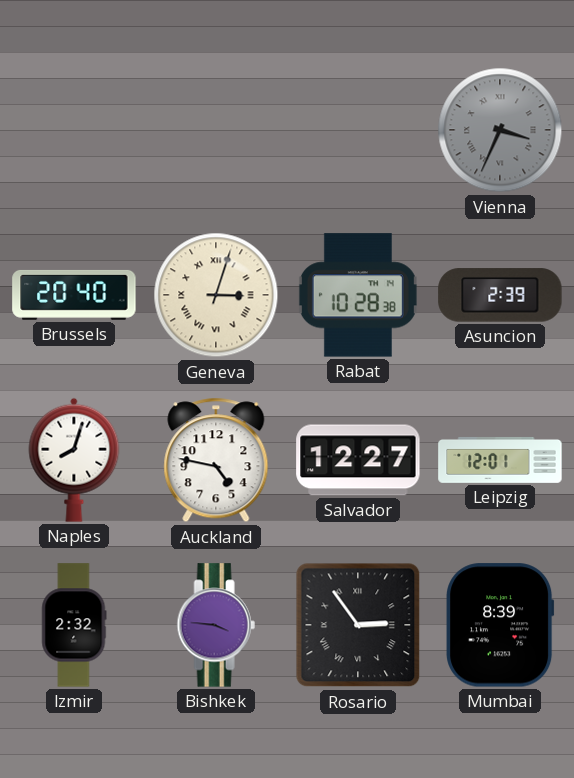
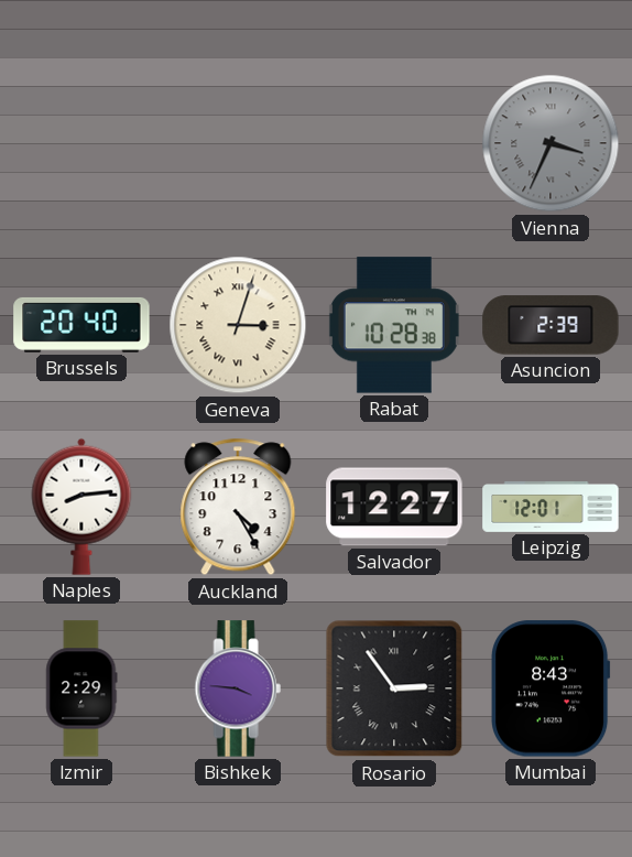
Naples: 8:03 -> 8:14 (81, 507)
Auckland: 4:47 -> 4:25 (238, 507)
Izmir: 2:32 -> 2:29 (81, 688)
Mumbai: 8:39 -> 8:43 (551, 688)
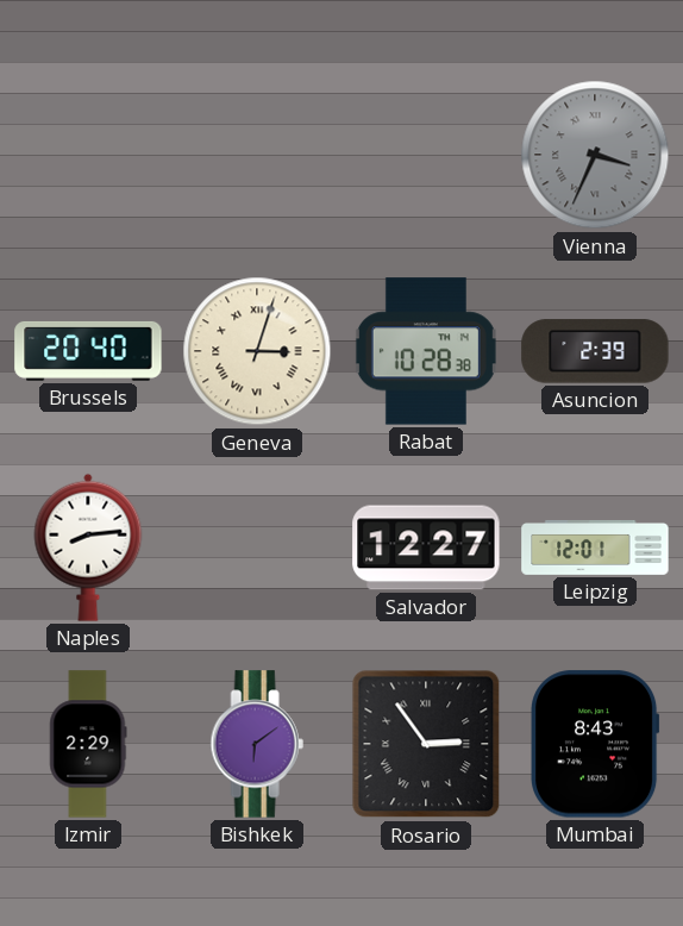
Auckland: 4:25 -> none (238, 507)
Bishkek: 3:46 -> 6:09 (257, 744)
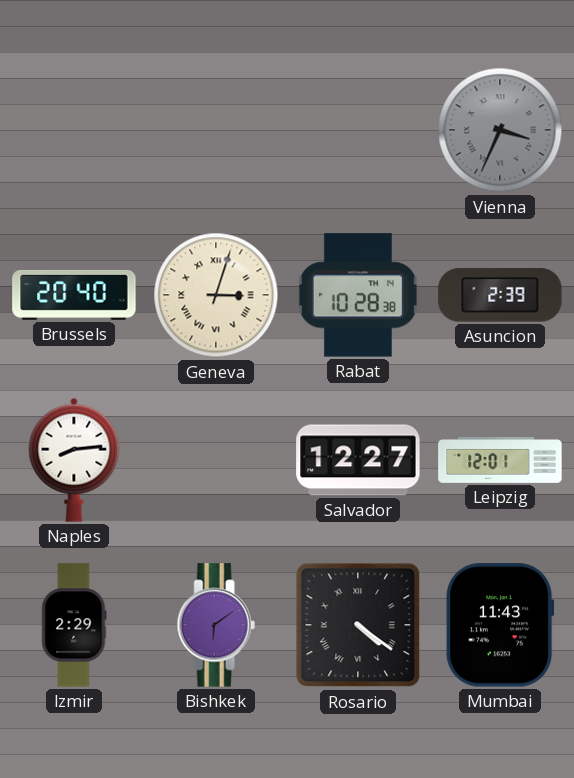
Rosario: 2:54 -> 4:21 (358, 625)
Mumbai: 8:43 -> 11:43 (500, 625)
